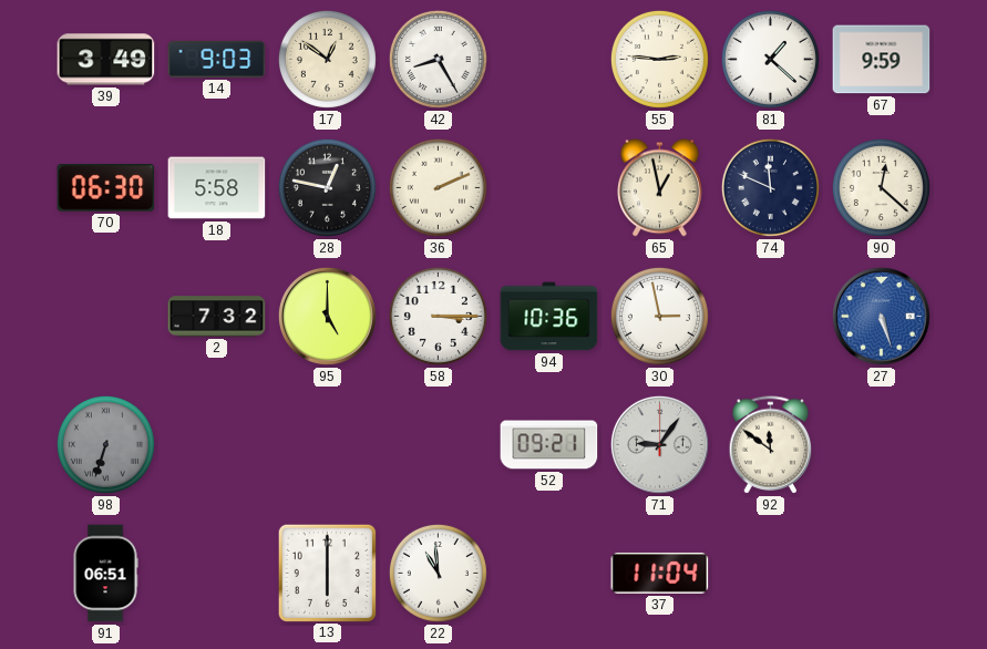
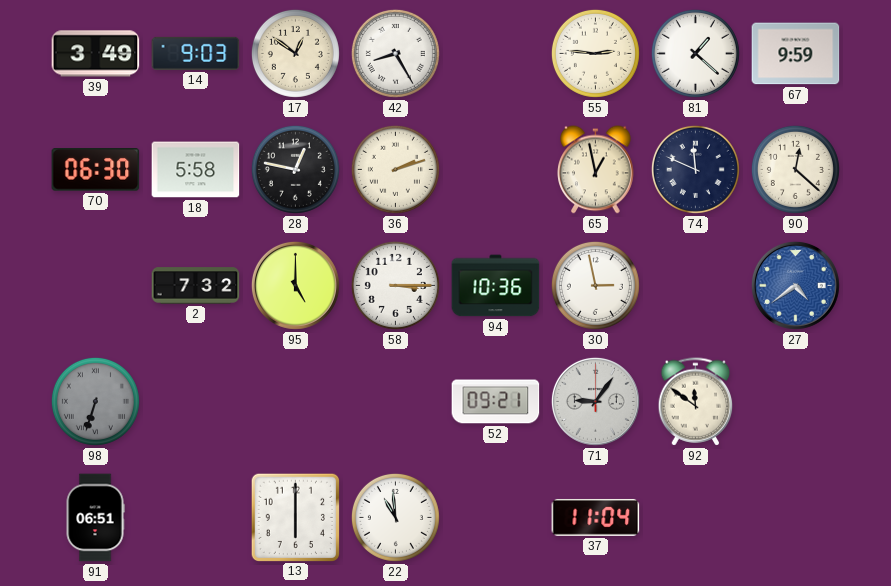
36: 2:11 -> 2:12 (395, 169)
27: 5:27 -> 4:39 (795, 285)
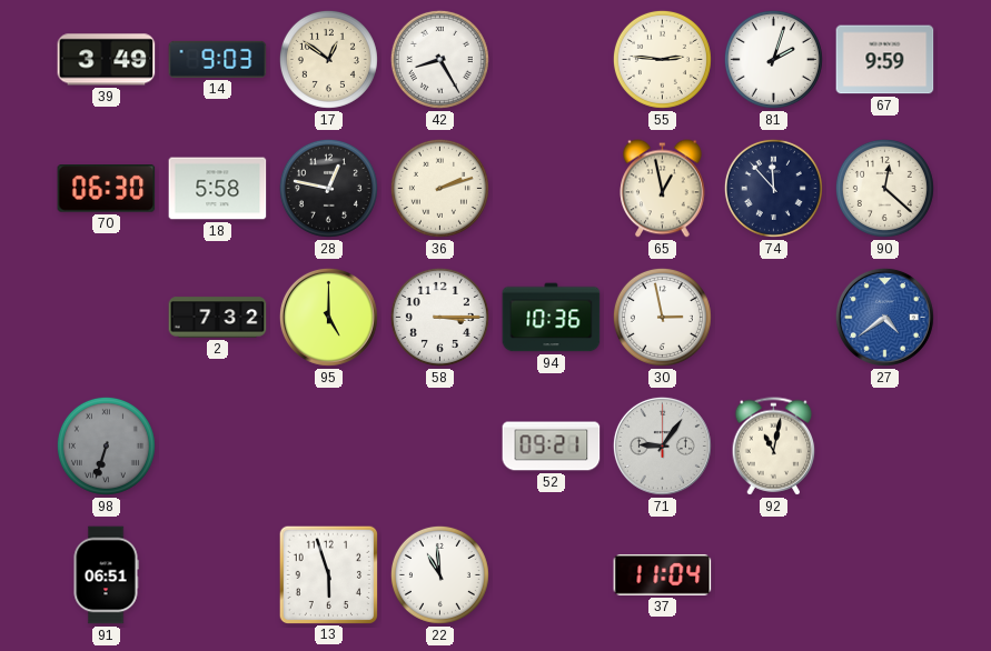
81: 1:22 -> 2:03 (773, 59)
74: 11:49 -> 11:53 (773, 188)
92: 11:51 -> 11:02 (774, 447)
13: 6:00 -> 5:57 (328, 574)
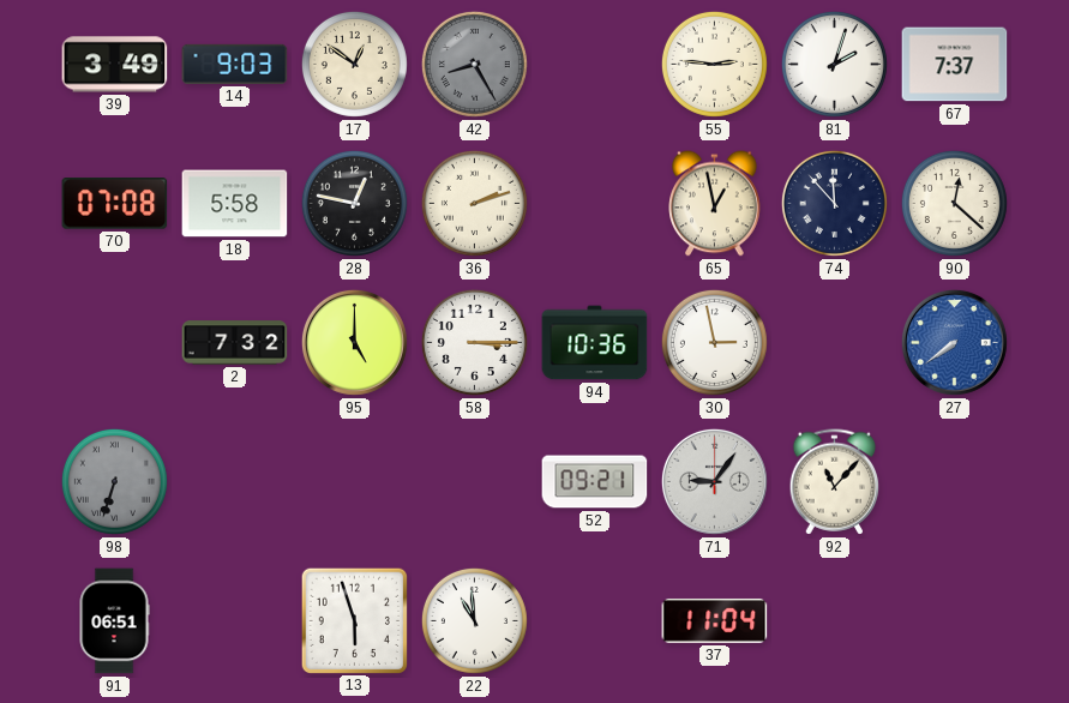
42 dial: white -> grey (474, 64)
67: 9:59 -> 7:37 (955, 65)
70: 06:30 -> 07:08 (115, 204)
27: 4:39 -> 7:39 (954, 342)
92: 11:02 -> 11:07 (835, 482)
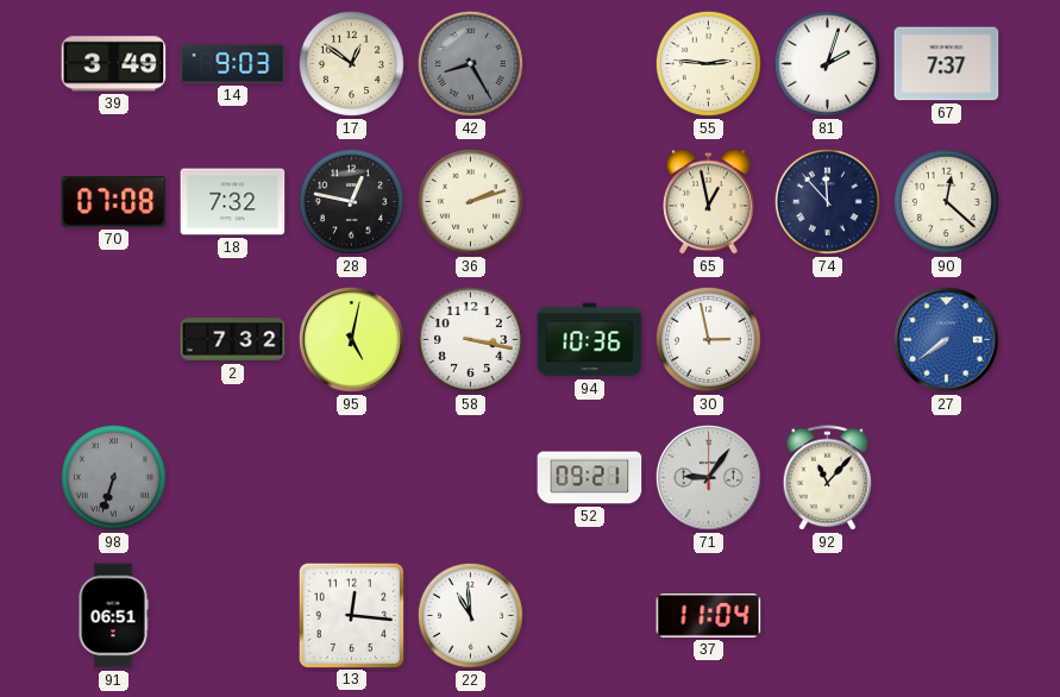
18: 5:58 -> 7:32 (233, 202)
95: 5:00 -> 5:02 (351, 339)
58: 3:15 -> 3:17 (470, 339)
13: 5:57 -> 12:16 (351, 615)
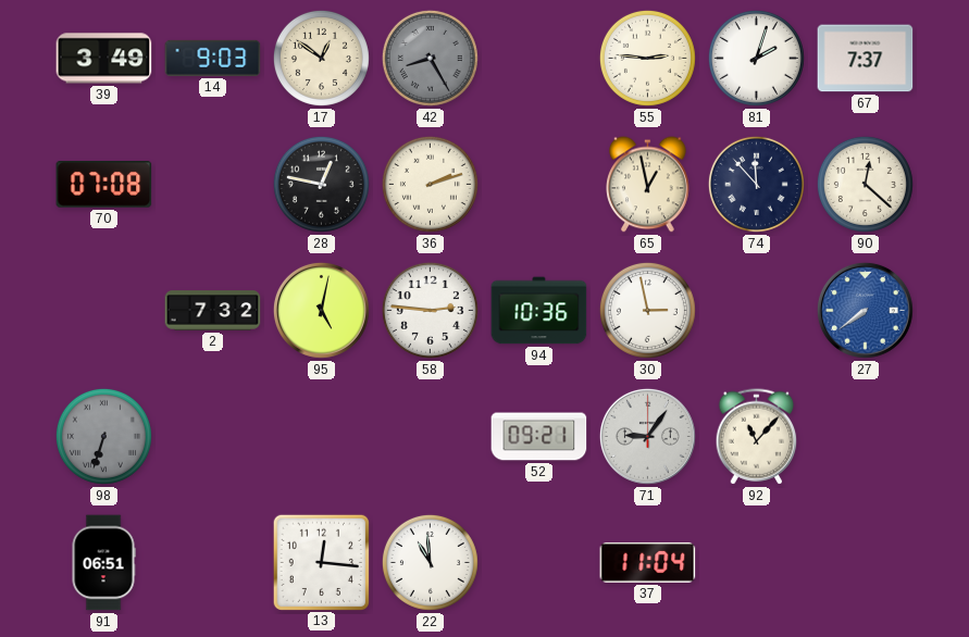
18: 7:32 -> none (233, 202)
58: 3:17 -> 2:46 (430, 310)
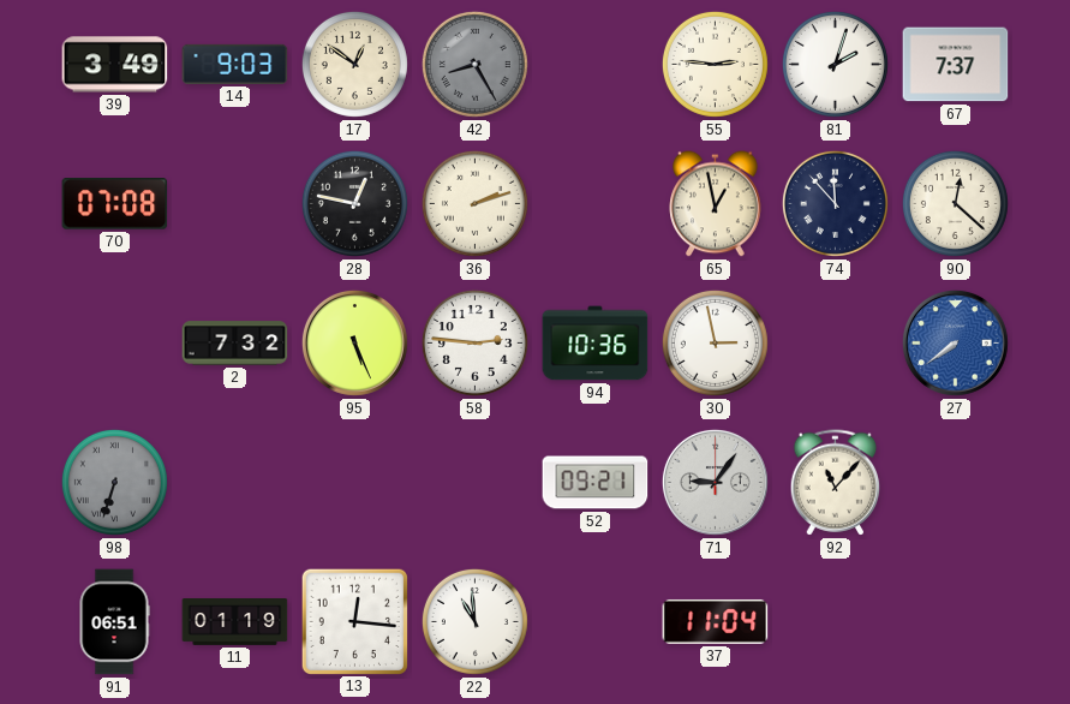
95: 5:02 -> 5:26 (354, 342)
11: none -> 01:19 (235, 622)
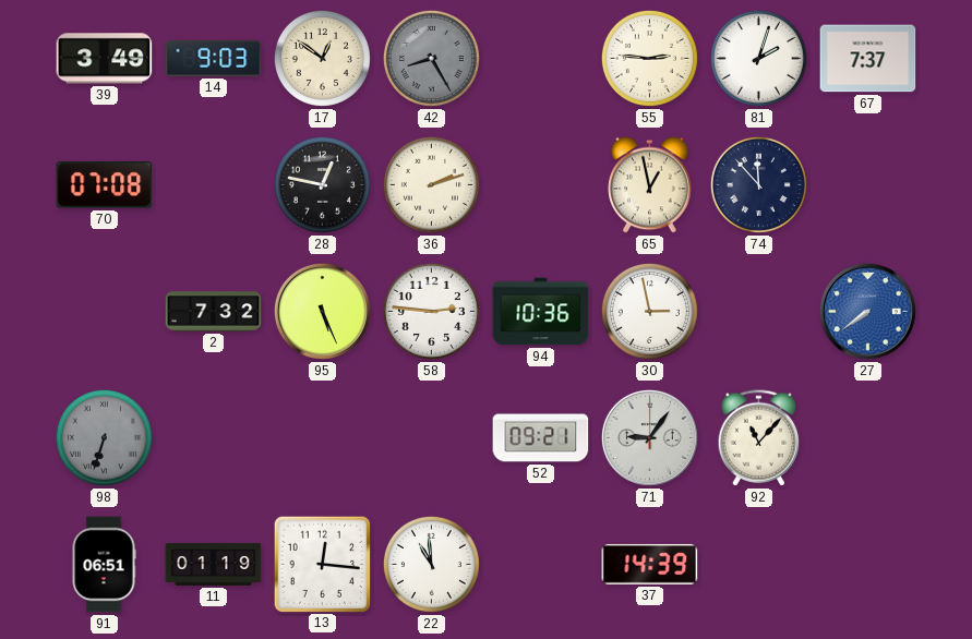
90: 12:22 -> none (955, 203)
37: 11:04 -> 14:39 (650, 564)
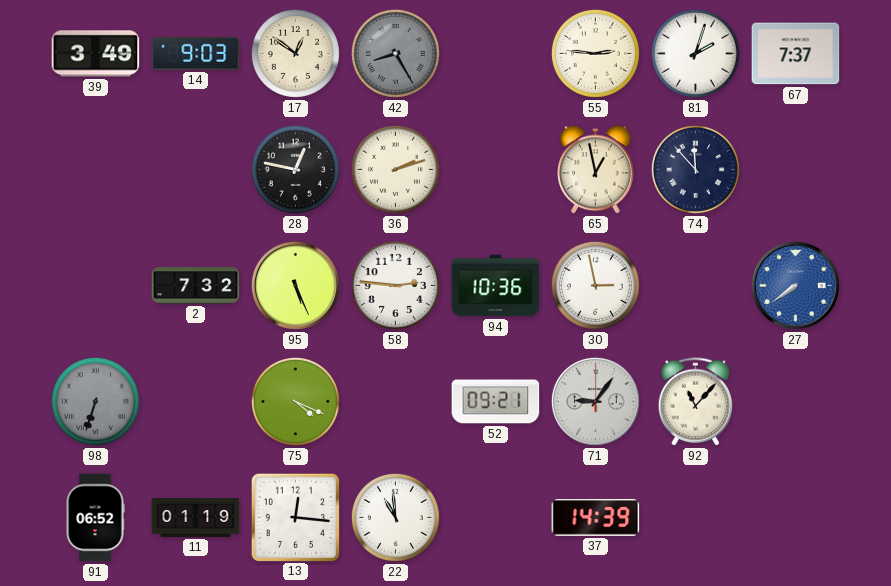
70: 07:08 -> none (105, 185)
75: none -> 4:19 (295, 401)
91: 06:51 -> 06:52 (95, 518)
